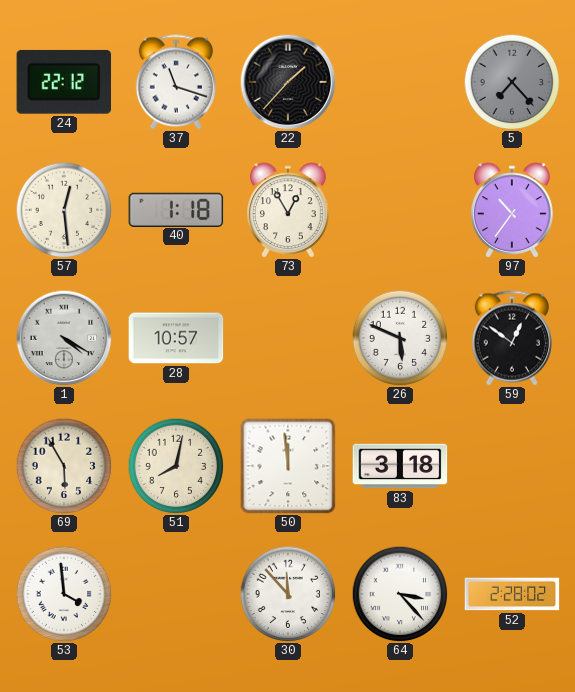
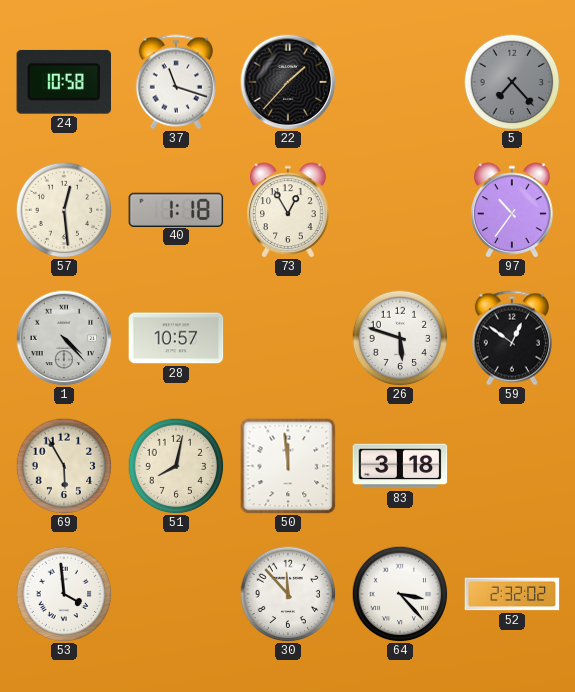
24: 22:12 -> 10:58 (64, 82)
1: 4:20 -> 4:23 (64, 338)
26: 5:49 -> 5:48 (400, 338)
52: 2:28 -> 2:32 (512, 594)
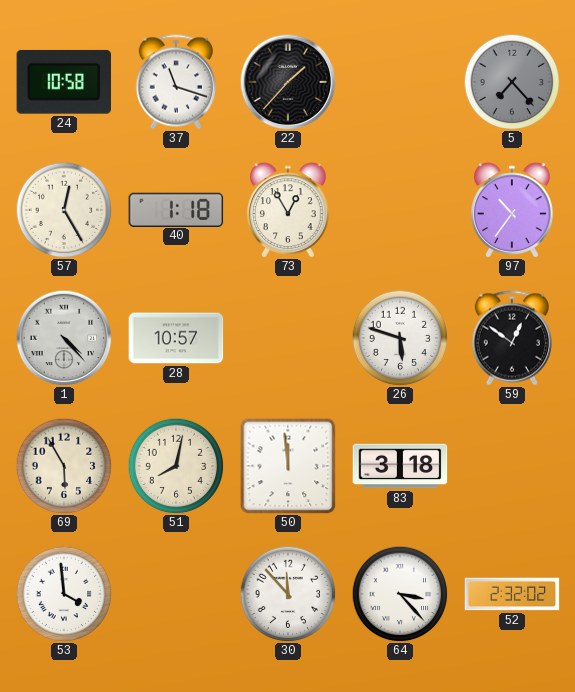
57: 12:29 -> 12:25 (64, 210)
